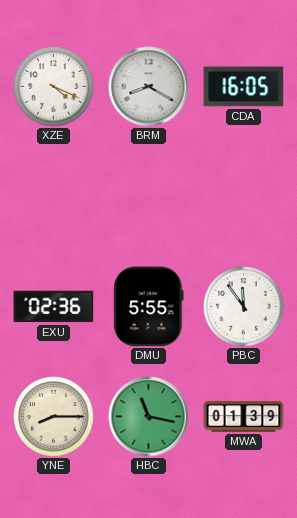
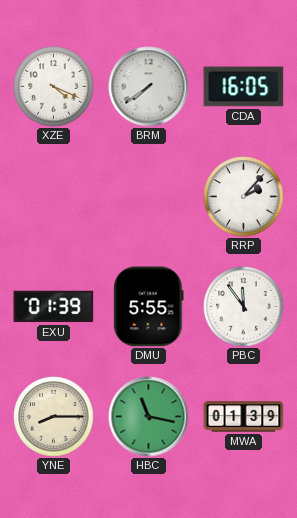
BRM: 8:20 -> 7:39 (149, 87)
RRP: none -> 2:07 (244, 197)
EXU: 02:36 -> 01:39 (54, 307)
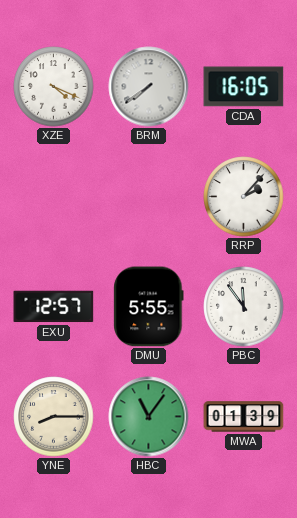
EXU: 01:39 -> 12:57 (54, 307)
HBC: 11:17 -> 11:06 (149, 417)
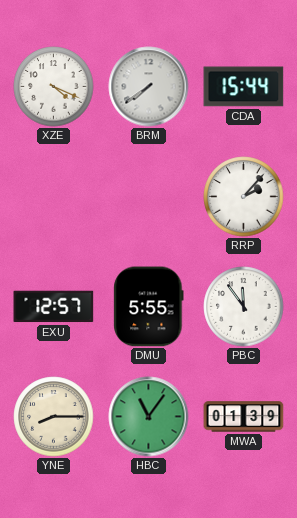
CDA: 16:05 -> 15:44 (244, 87)
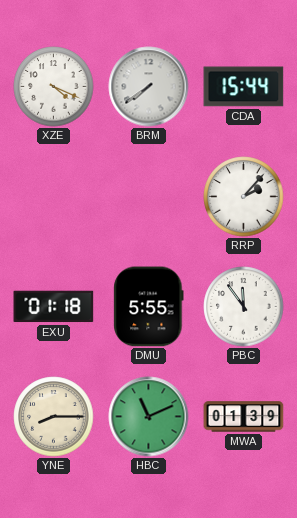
EXU: 12:57 -> 01:18 (54, 307)
HBC: 11:06 -> 11:11 (149, 417)
